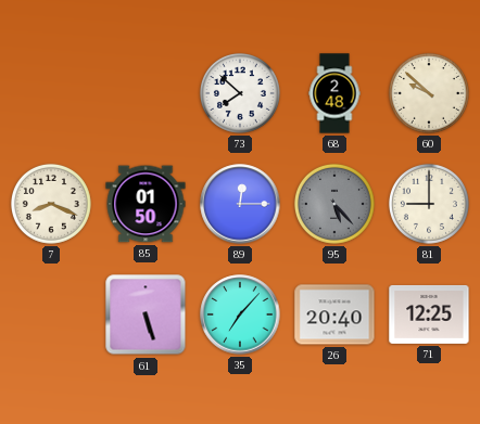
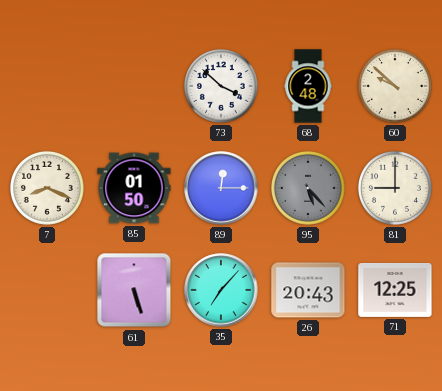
73: 7:52 -> 3:52 (221, 86)
26: 20:40 -> 20:43 (308, 290)
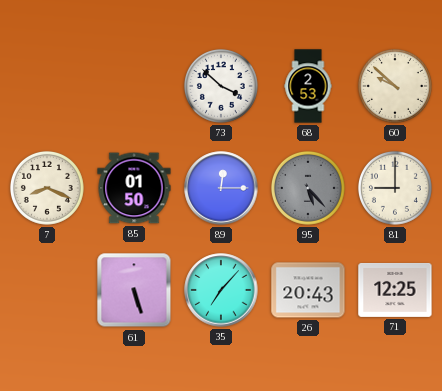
68: 2:48 -> 2:53 (308, 86)
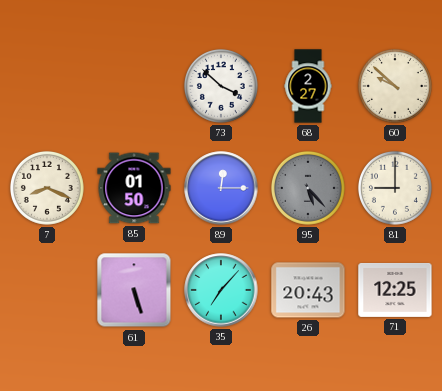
68: 2:53 -> 2:27 (308, 86)
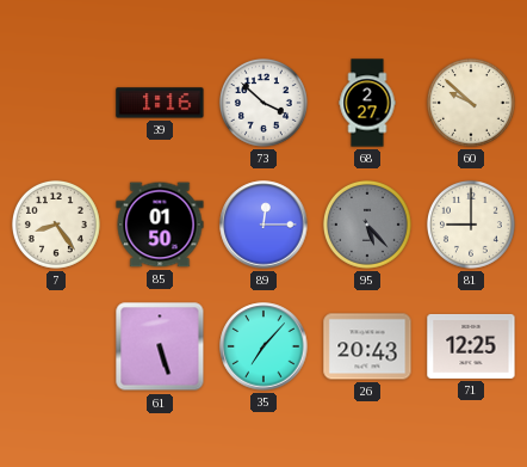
39: none -> 1:16 (160, 103)
7: 8:19 -> 8:24 (56, 225)
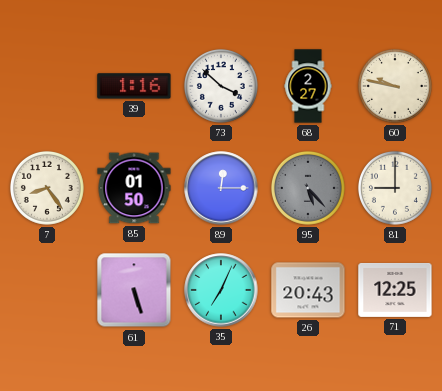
60: 9:52 -> 9:47 (395, 86)
35: 7:07 -> 7:04 (221, 290)
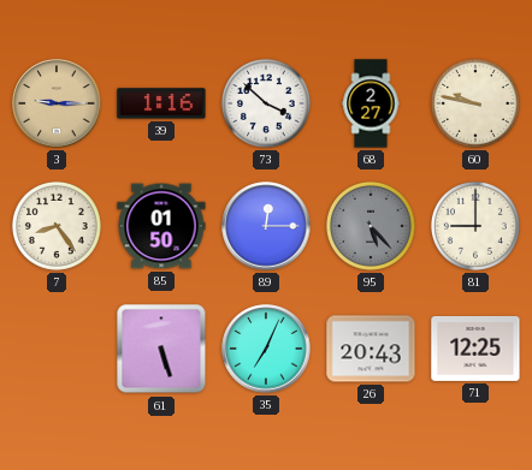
3: none -> 9:15 (57, 103)
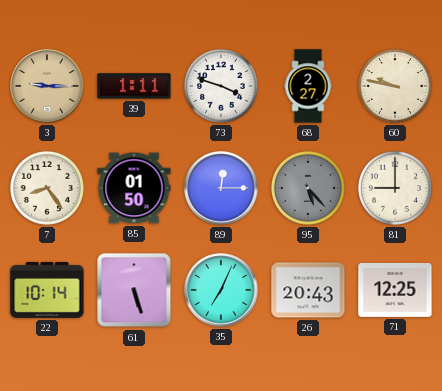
39: 1:16 -> 1:11 (134, 86)
73: 3:52 -> 3:48 (221, 86)
22: none -> 10:14 (47, 290)
